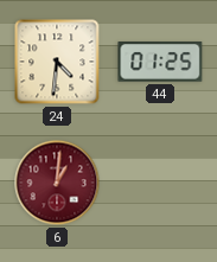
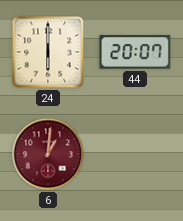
24: 4:31 -> 6:00 (48, 52)
44: 01:25 -> 20:07 (135, 52)
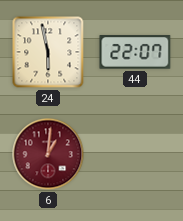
24: 6:00 -> 5:58 (48, 52)
44: 20:07 -> 22:07 (135, 52)
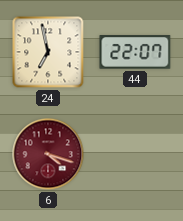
24: 5:58 -> 6:58 (48, 52)
6: 1:01 -> 4:18 (48, 154)
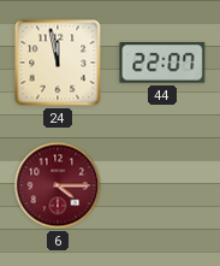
24: 6:58 -> 11:58 (58, 63)
6: 4:18 -> 4:15 (58, 185)
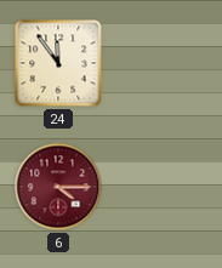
24: 11:58 -> 11:54 (58, 63)
44: 22:07 -> none (162, 63)
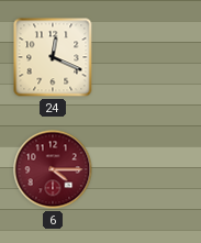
24: 11:54 -> 12:19 (53, 57)
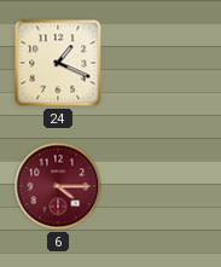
24: 12:19 -> 1:19 (58, 63)
